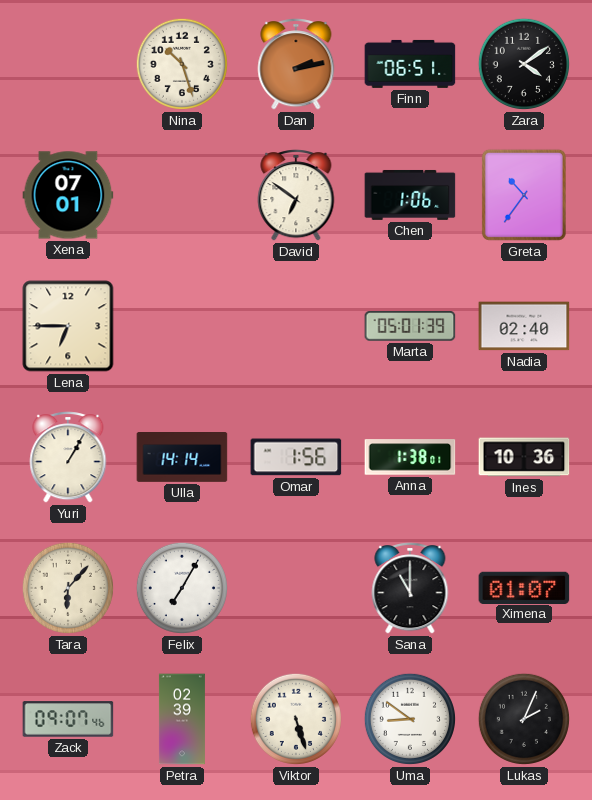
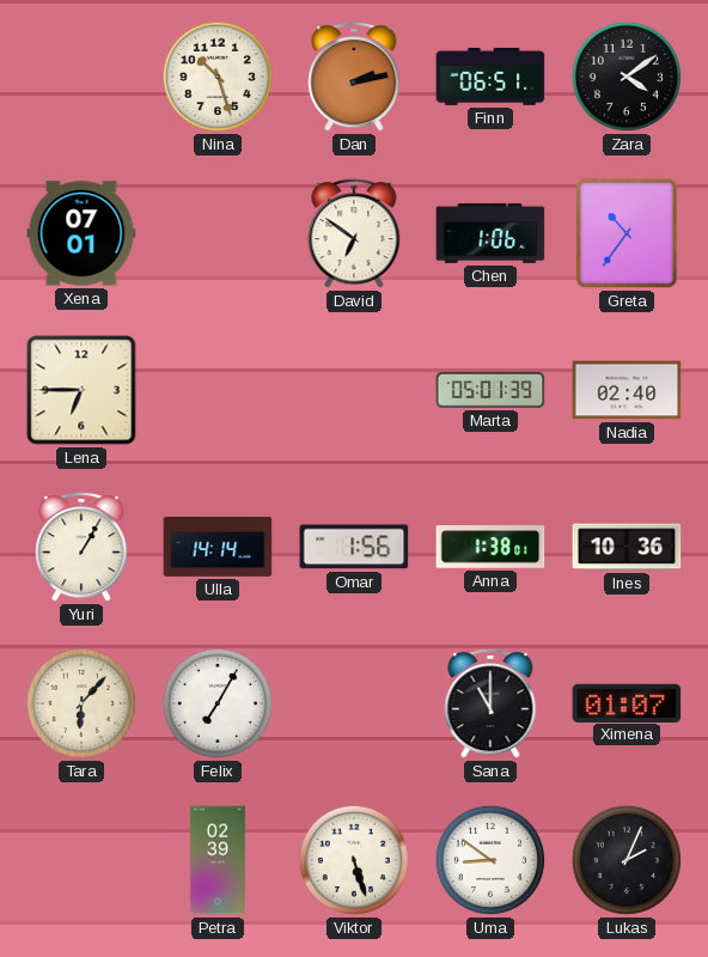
Zack: 09:07 -> none (68, 719)
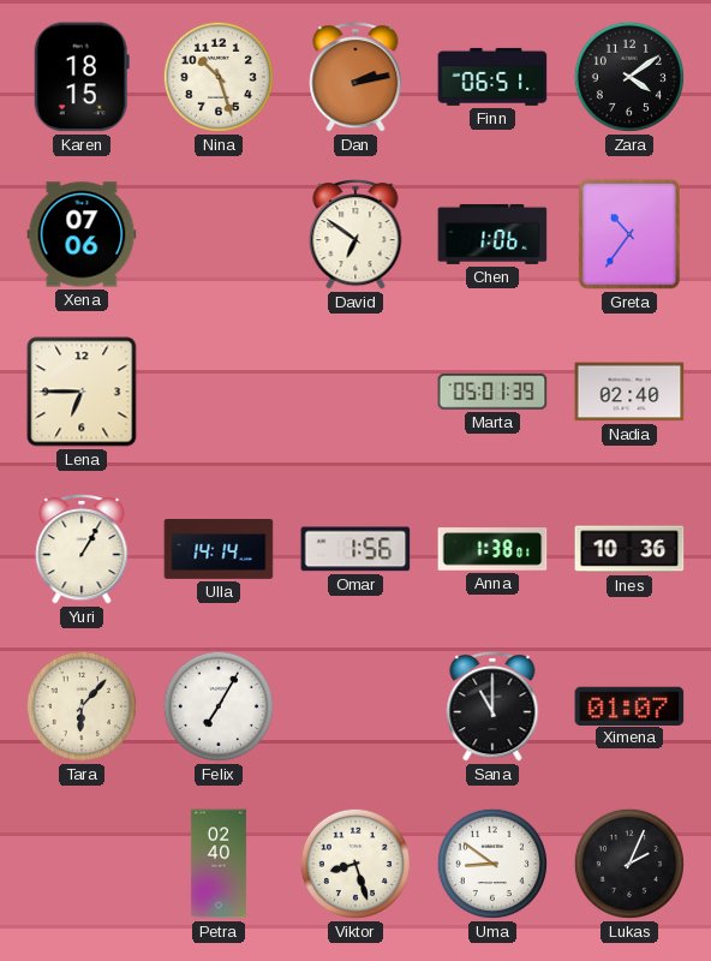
Karen: none -> 18:15 (82, 77)
Xena: 07:01 -> 07:06 (82, 234)
Petra: 02:39 -> 02:40 (219, 864)
Viktor: 5:27 -> 8:27 (355, 864)
